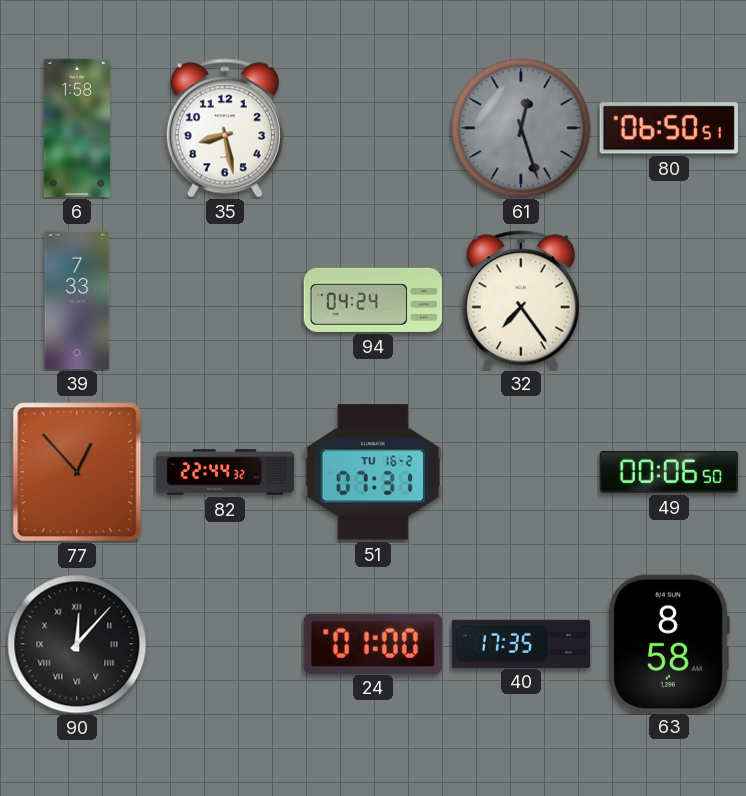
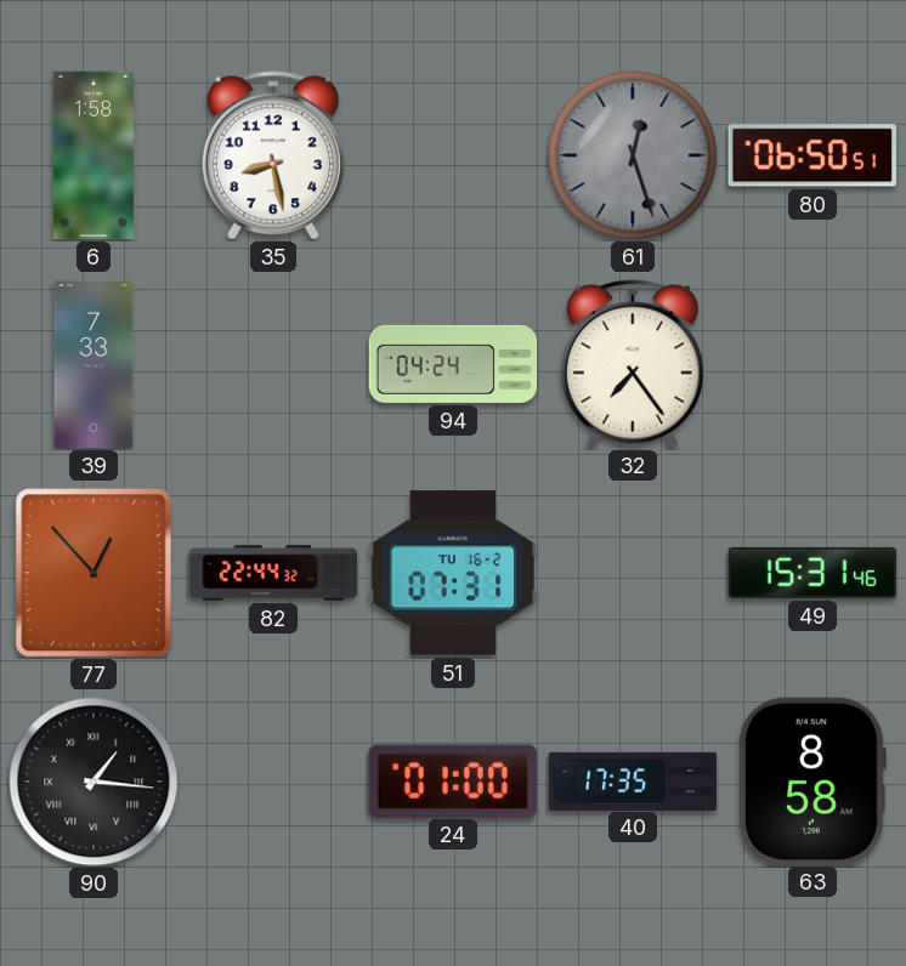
49: 00:06 -> 15:31 (812, 573)
90: 12:07 -> 1:16 (94, 782)
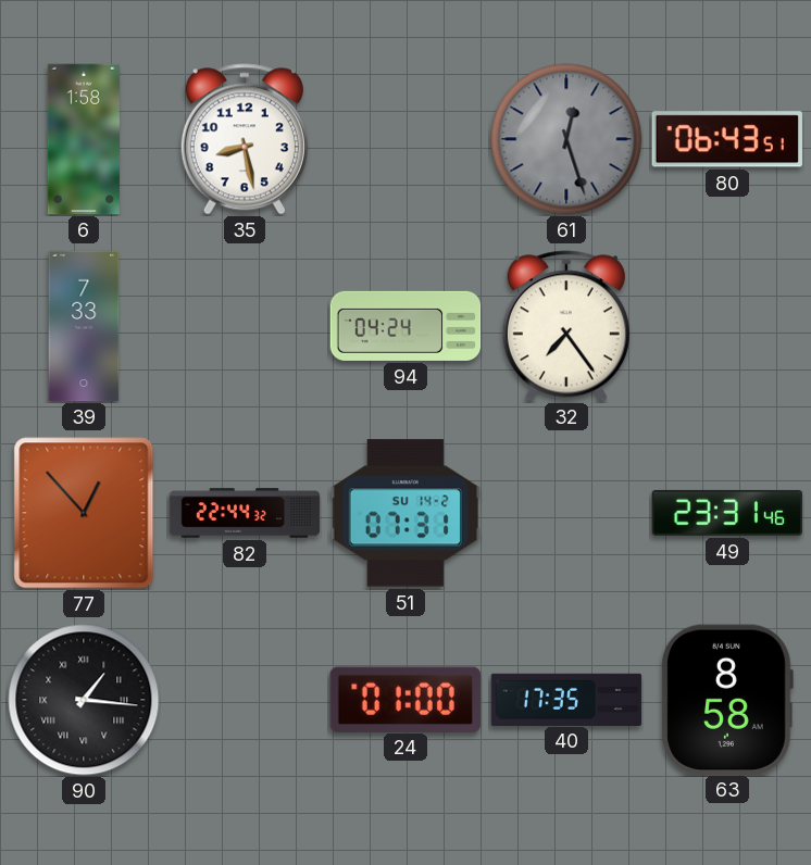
80: 06:50 -> 06:43 (727, 139)
51 date: TU 16-2 -> SU 14-2 (405, 513)
49: 15:31 -> 23:31 (727, 513)
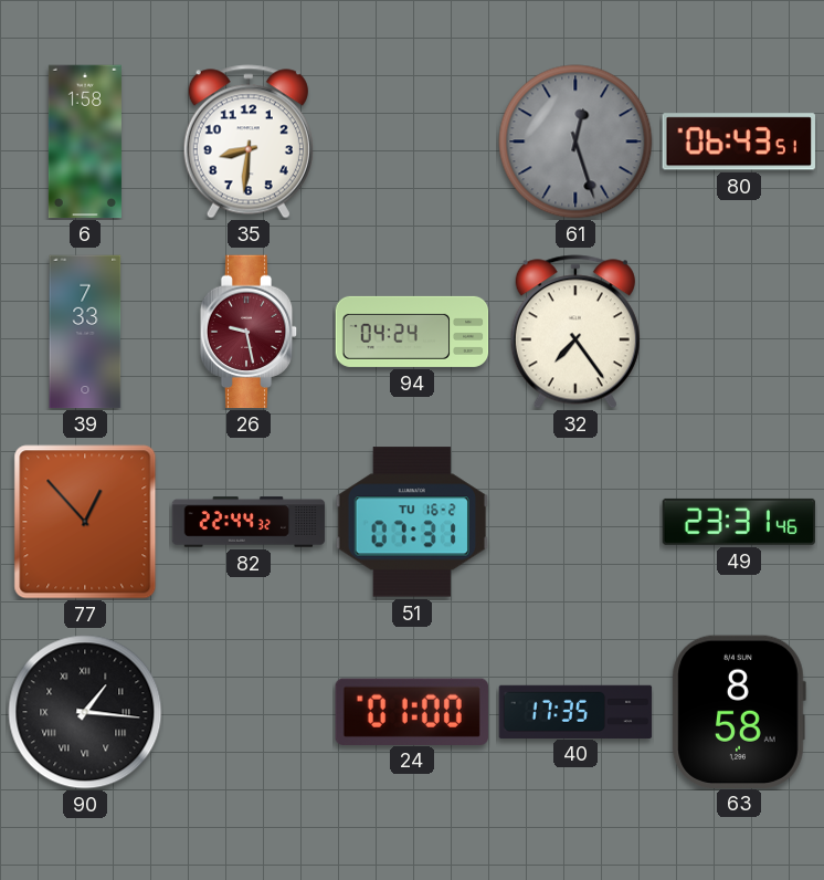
35: 8:28 -> 8:31 (249, 142)
26: none -> 9:28 (249, 332)
51 date: SU 14-2 -> TU 16-2 (412, 522)
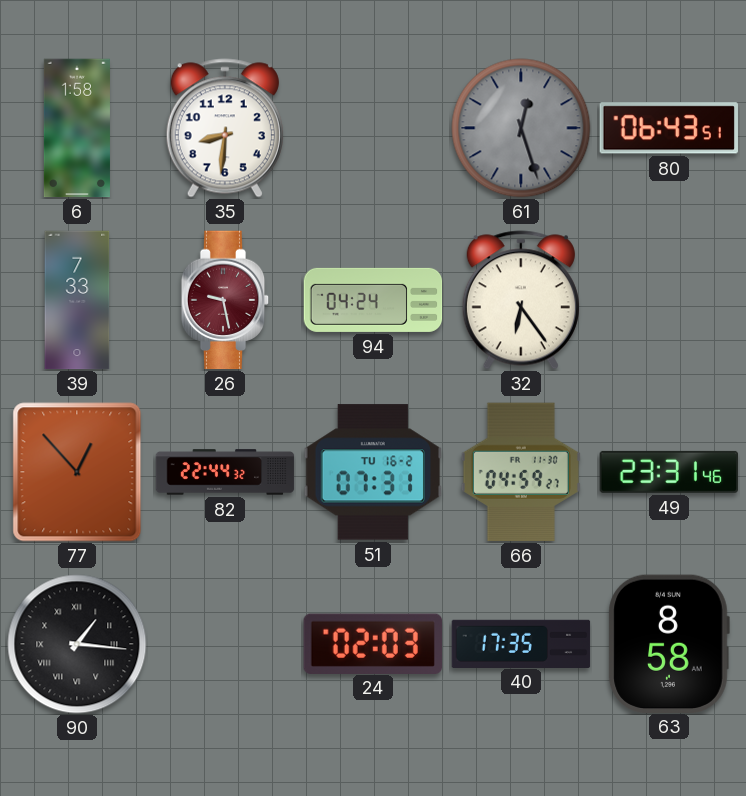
32: 7:24 -> 6:24 (521, 300)
66: none -> 04:59 (521, 472)
24: 01:00 -> 02:03 (373, 643)
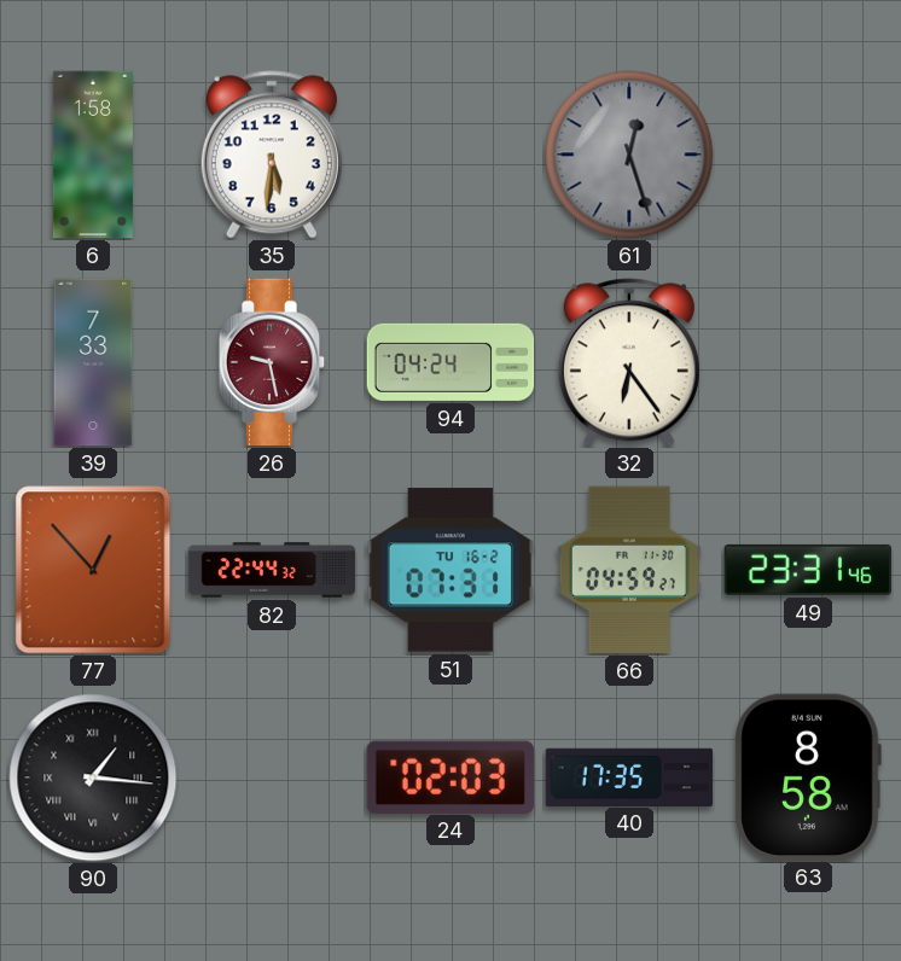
35: 8:31 -> 5:31 (272, 155)
80: 06:43 -> none (669, 128)
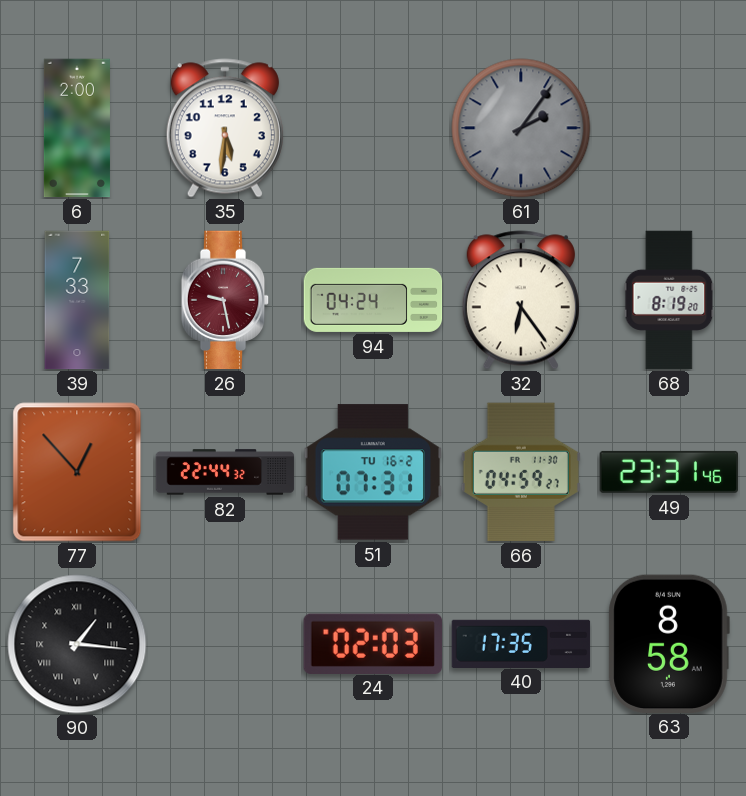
6: 1:58 -> 2:00 (77, 128)
61: 12:27 -> 2:06 (521, 128)
68: none -> 8:19 (669, 300)
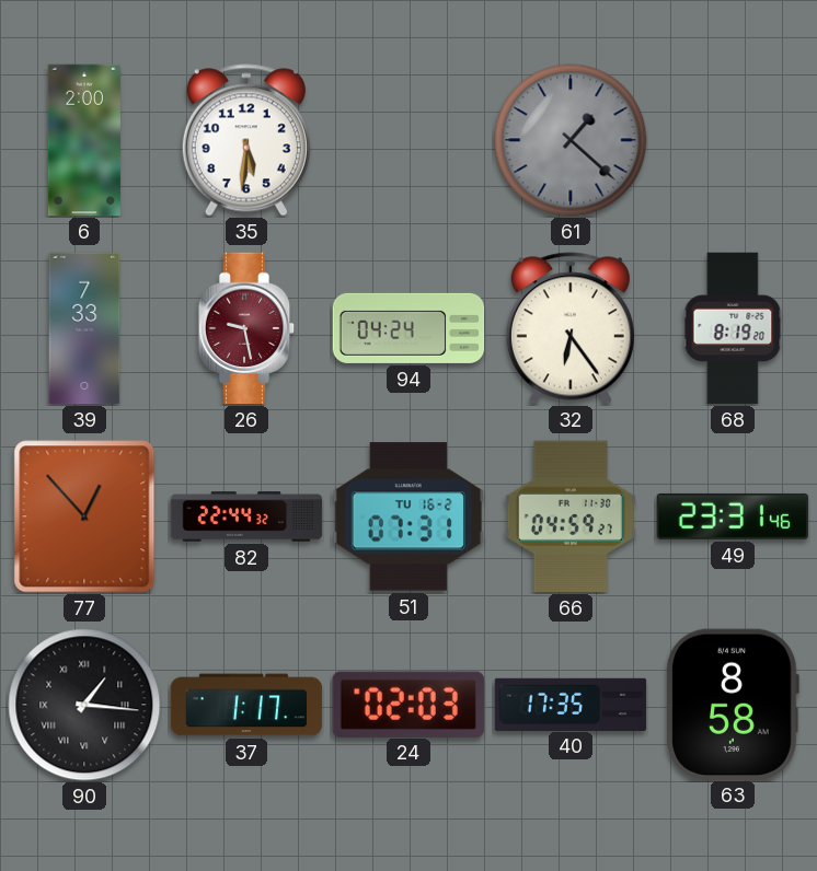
61: 2:06 -> 1:22 (571, 140)
37: none -> 1:17 (246, 705)
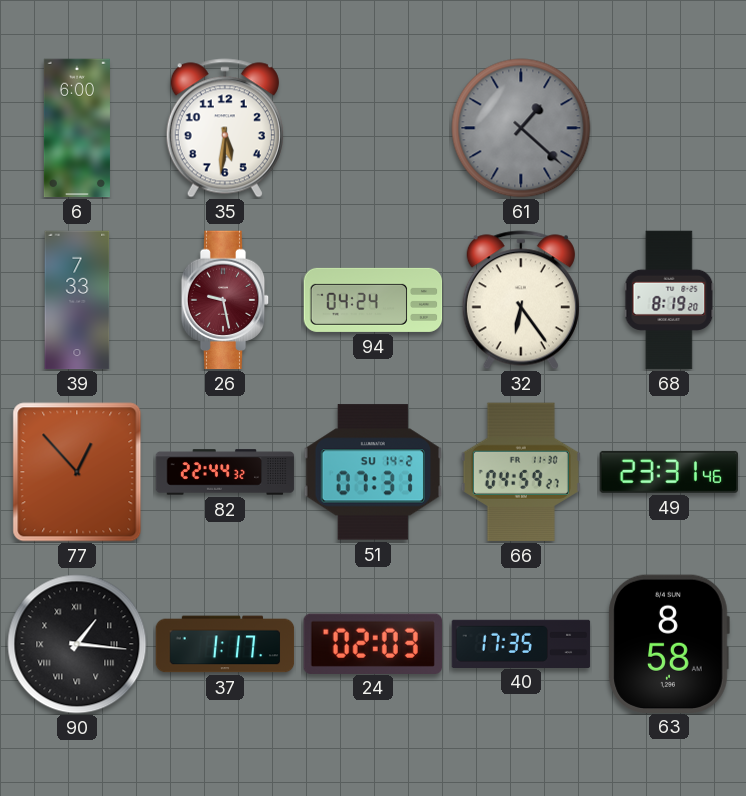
6: 2:00 -> 6:00 (77, 128)
51 date: TU 16-2 -> SU 14-2 (373, 472)
